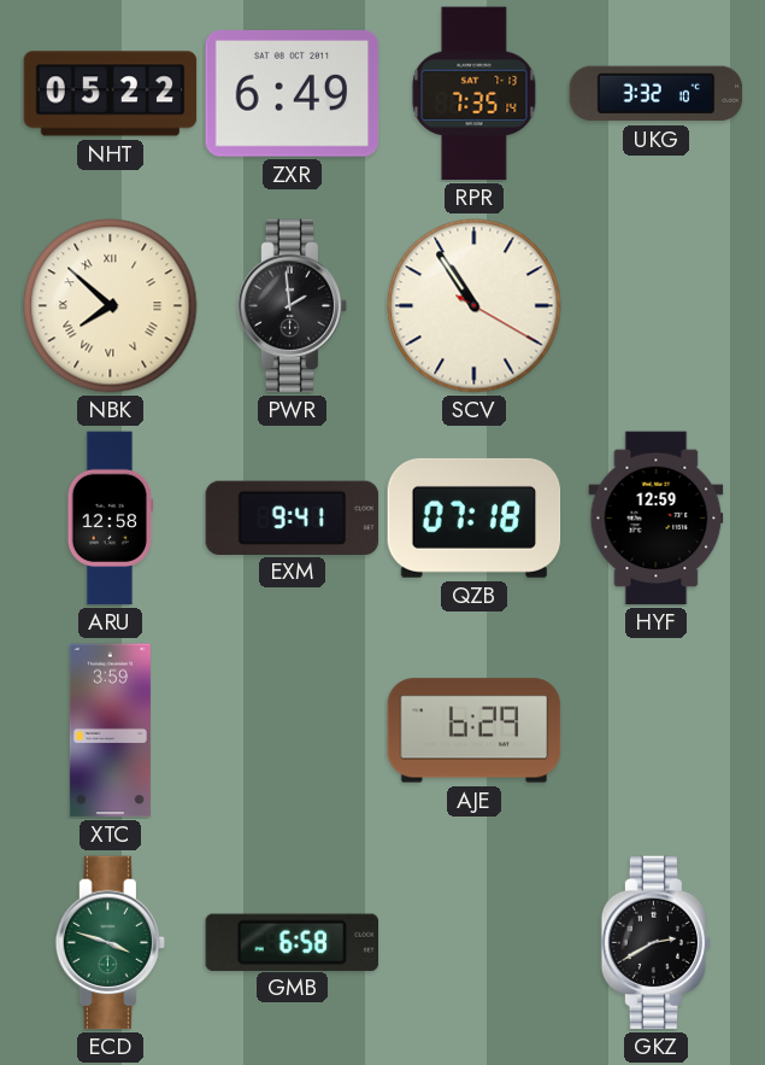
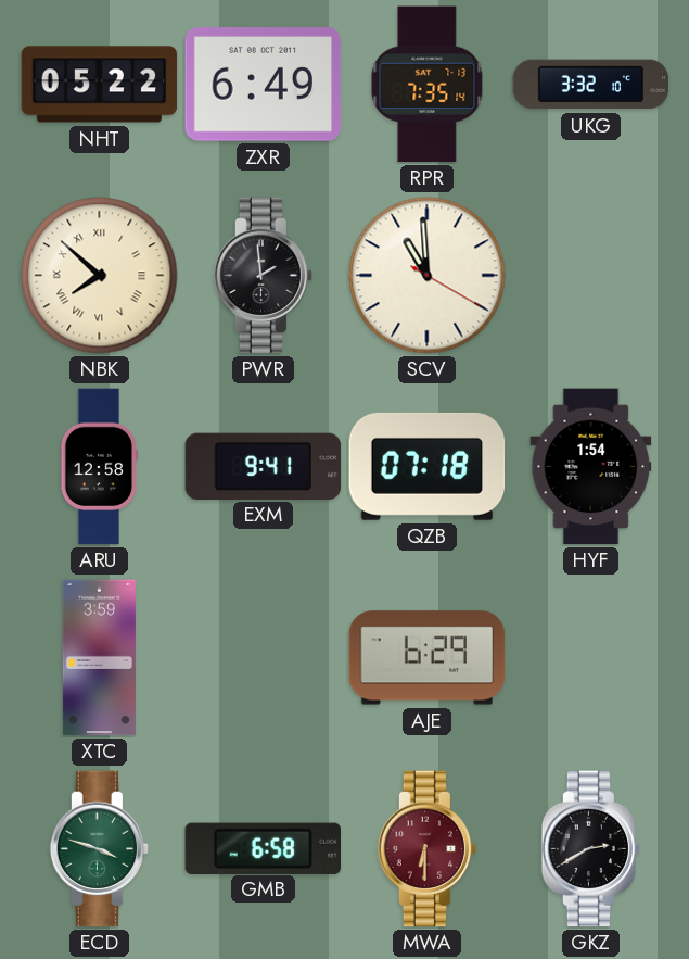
SCV: 10:54 -> 10:59 (428, 276)
HYF: 12:59 -> 1:54 (591, 467)
MWA: none -> 6:30 (428, 849)
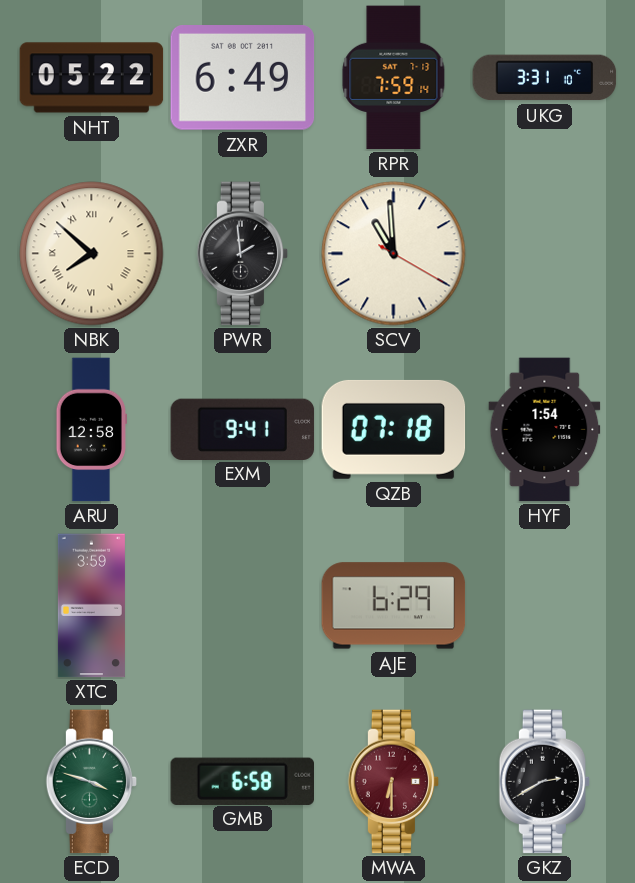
RPR: 7:35 -> 7:59 (394, 78)
UKG: 3:32 -> 3:31 (545, 78)
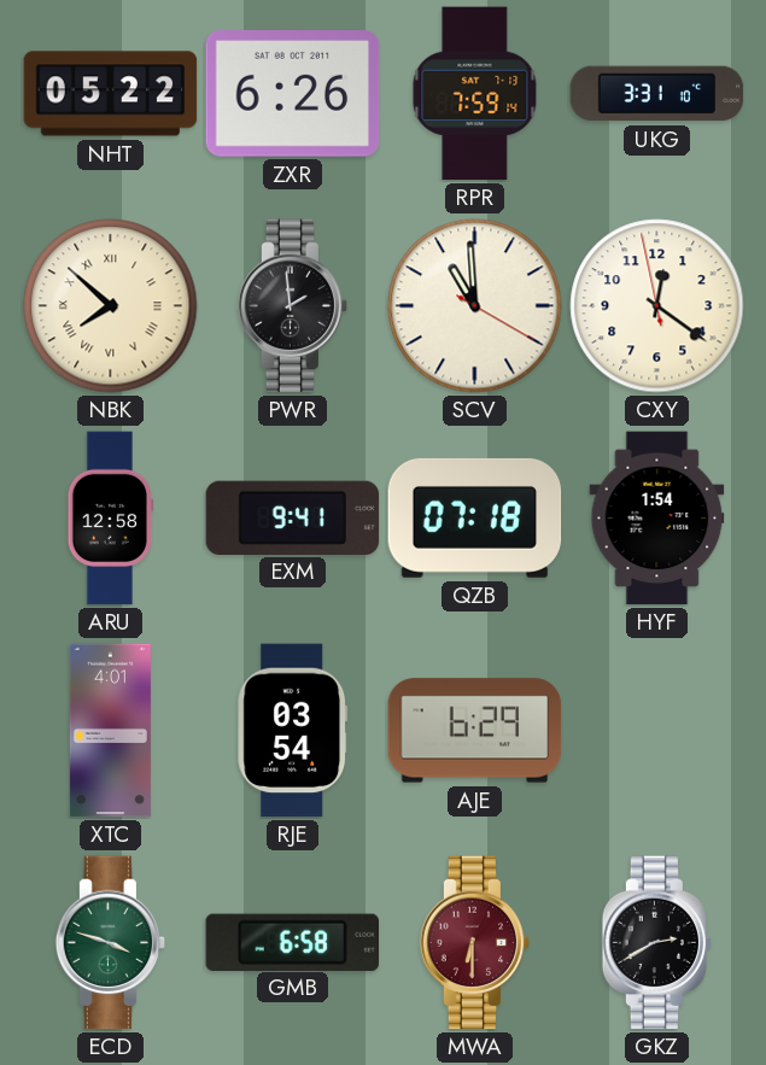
ZXR: 6:49 -> 6:26 (293, 94)
CXY: none -> 12:20 (657, 306)
XTC: 3:59 -> 4:01 (110, 731)
RJE: none -> 03:54 (293, 731)
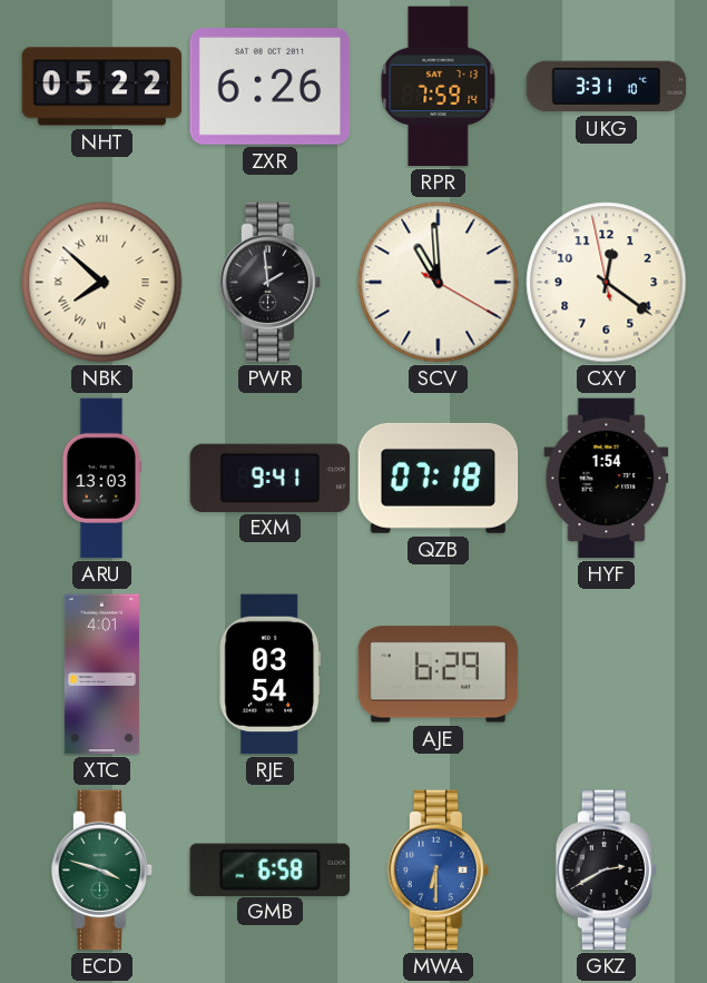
ARU: 12:58 -> 13:03 (101, 479)
MWA dial: burgundy -> blue (439, 871)
